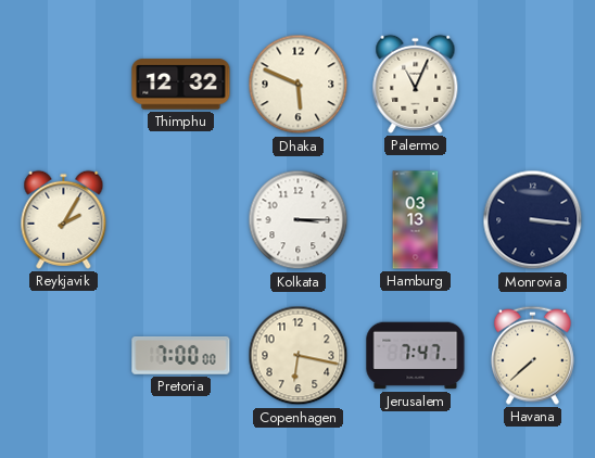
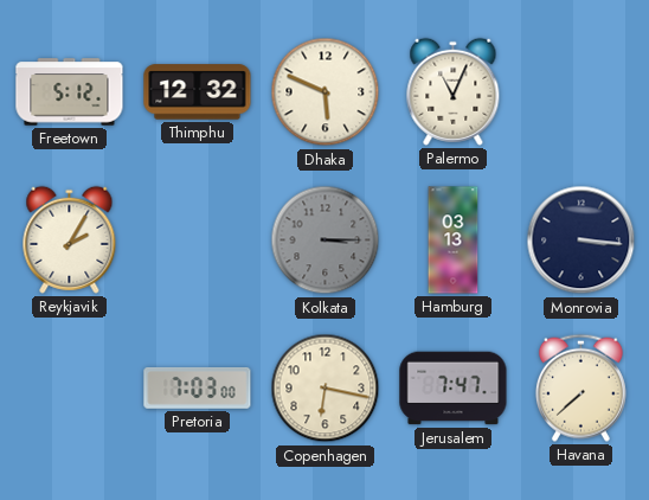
Freetown: none -> 5:12 (70, 92)
Kolkata dial: white -> grey (326, 241)
Pretoria: 7:00 -> 7:03 (198, 387)
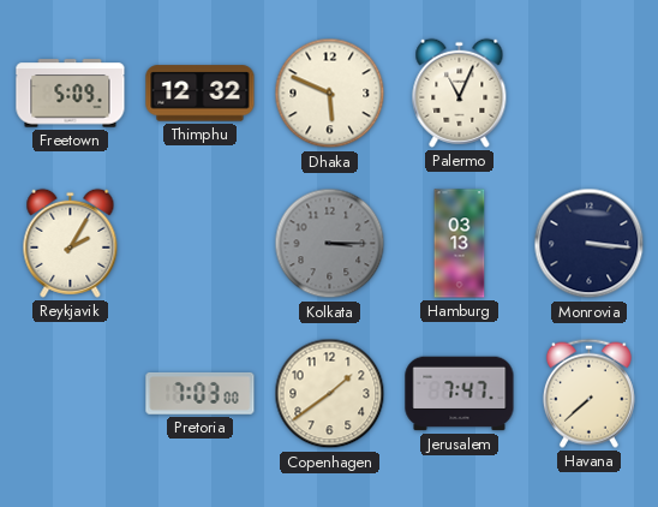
Freetown: 5:12 -> 5:09 (71, 94)
Copenhagen: 6:17 -> 1:39 (330, 394)
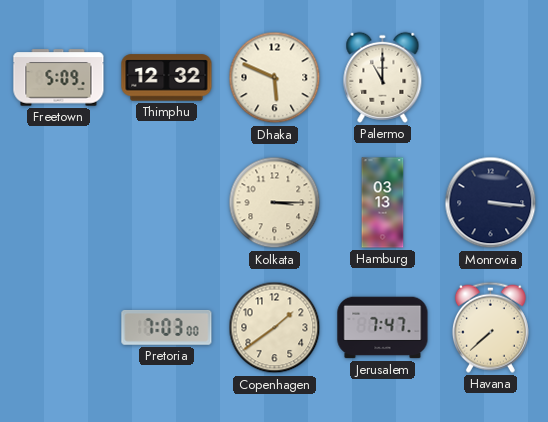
Palermo: 11:04 -> 11:00 (383, 77)
Reykjavik: 2:05 -> none (71, 243)
Kolkata dial: grey -> cream (275, 203)
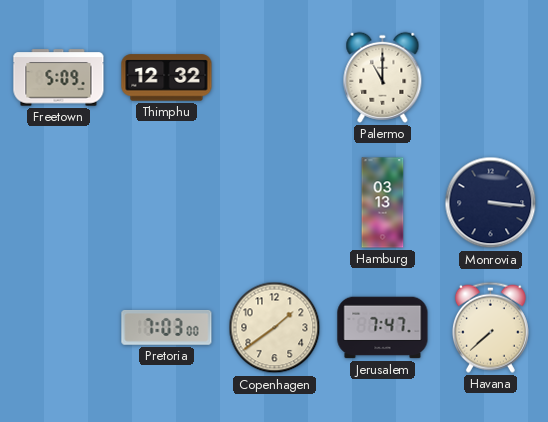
Dhaka: 5:49 -> none (275, 78)
Kolkata: 3:15 -> none (275, 203)
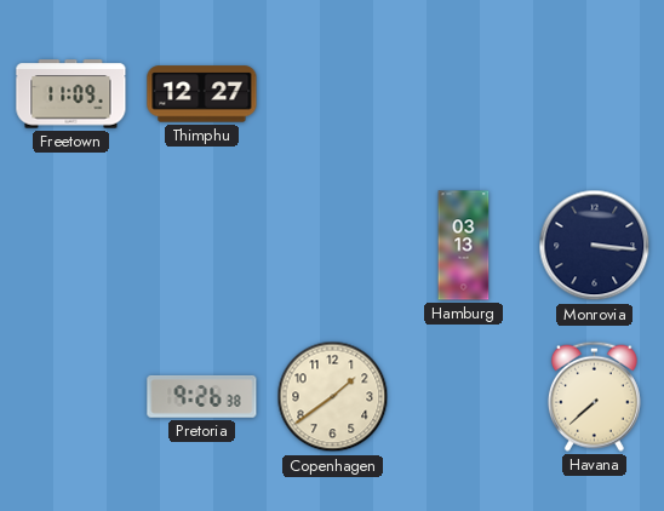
Freetown: 5:09 -> 11:09 (71, 94)
Thimphu: 12:32 -> 12:27 (202, 94)
Palermo: 11:00 -> none (383, 77)
Pretoria: 7:03 -> 9:26 (202, 396)
Jerusalem: 7:47 -> none (383, 328)
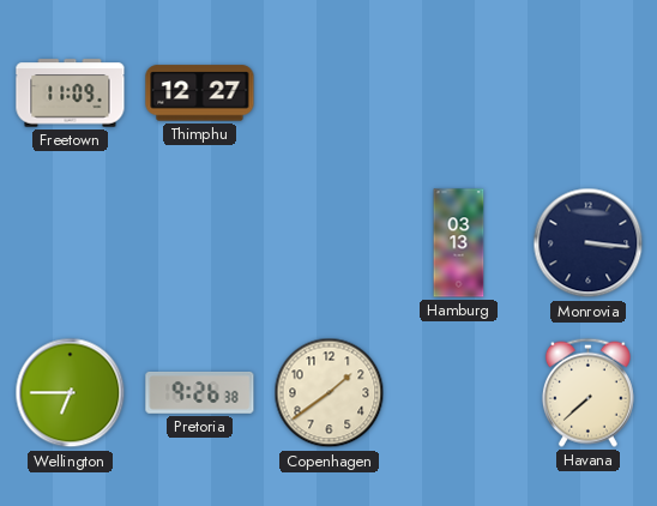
Wellington: none -> 6:45 (71, 393)
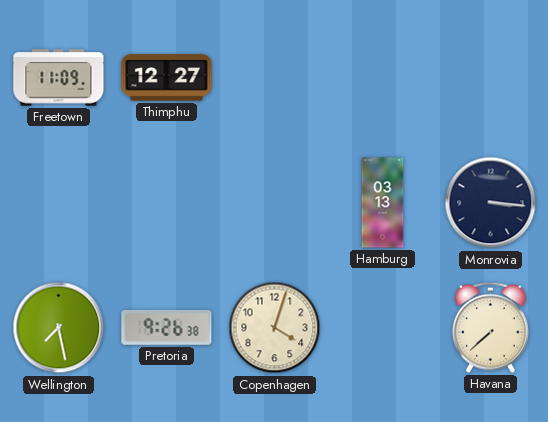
Wellington: 6:45 -> 7:28 (59, 328)
Copenhagen: 1:39 -> 4:03 (275, 328)
